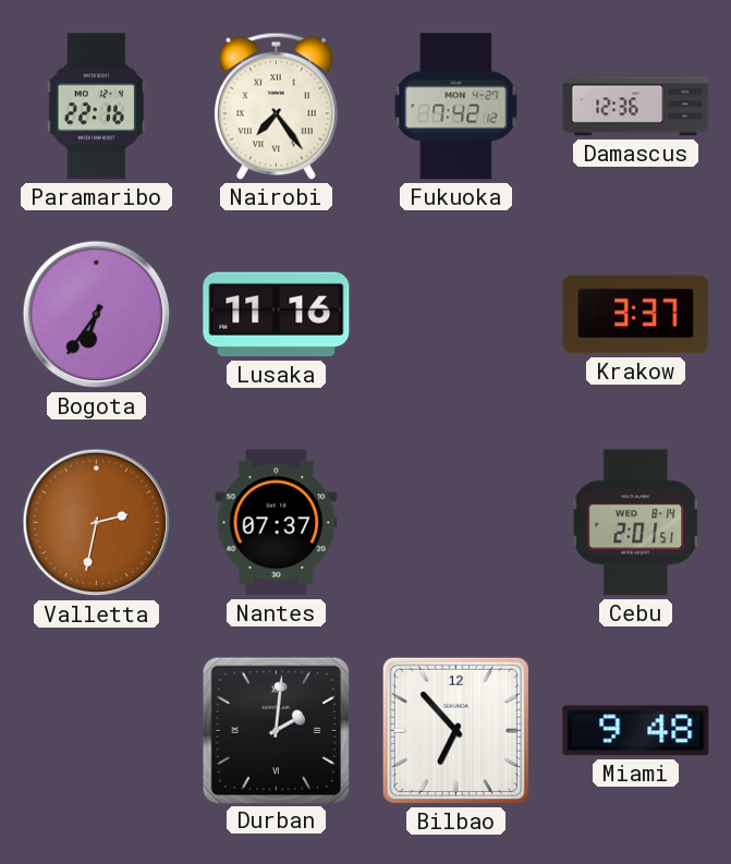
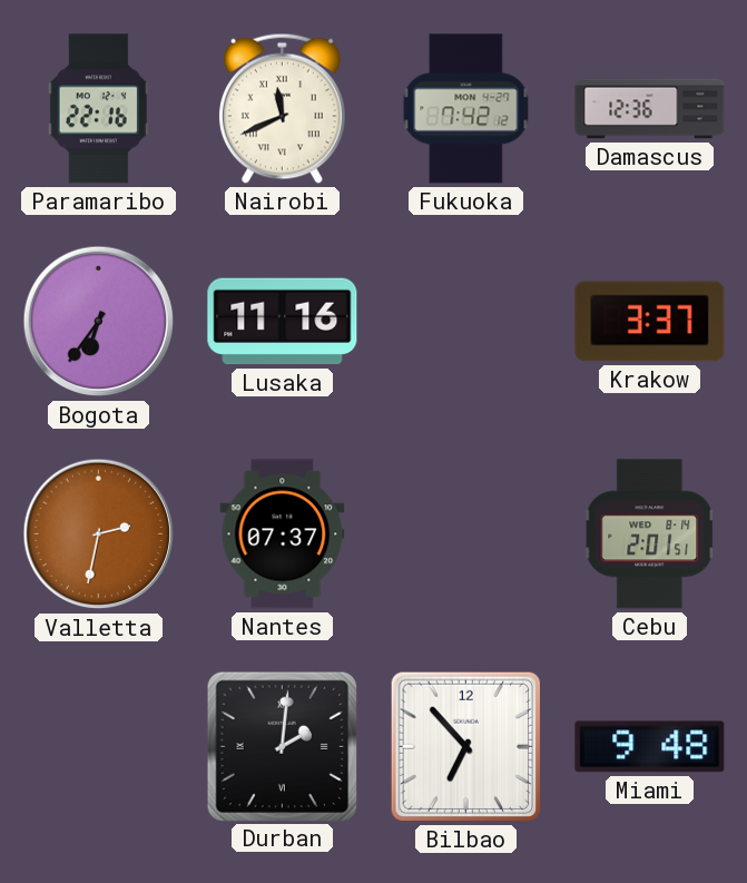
Nairobi: 7:24 -> 11:41 (282, 108)
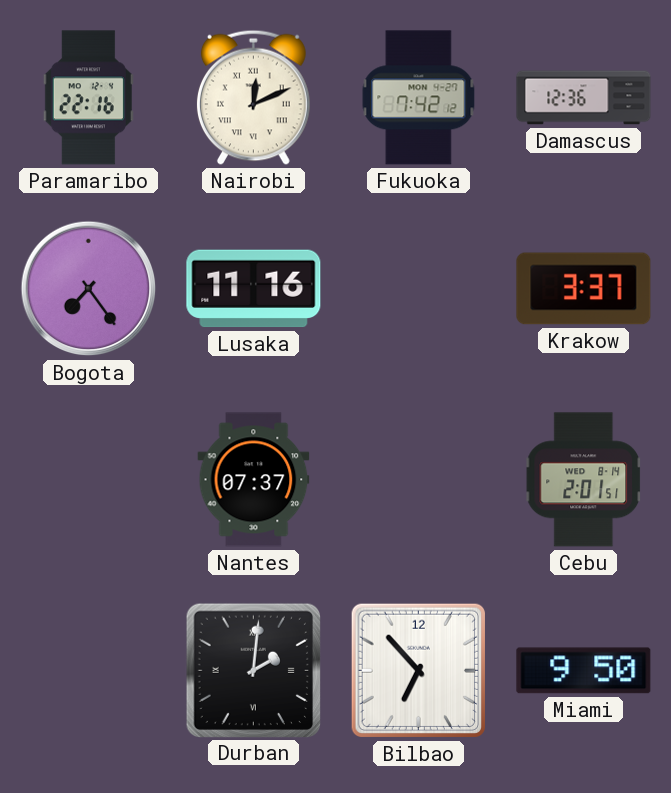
Nairobi: 11:41 -> 12:11 (253, 97)
Bogota: 6:36 -> 7:24 (89, 289)
Valletta: 2:32 -> none (99, 534)
Miami: 9:48 -> 9:50 (584, 671)
